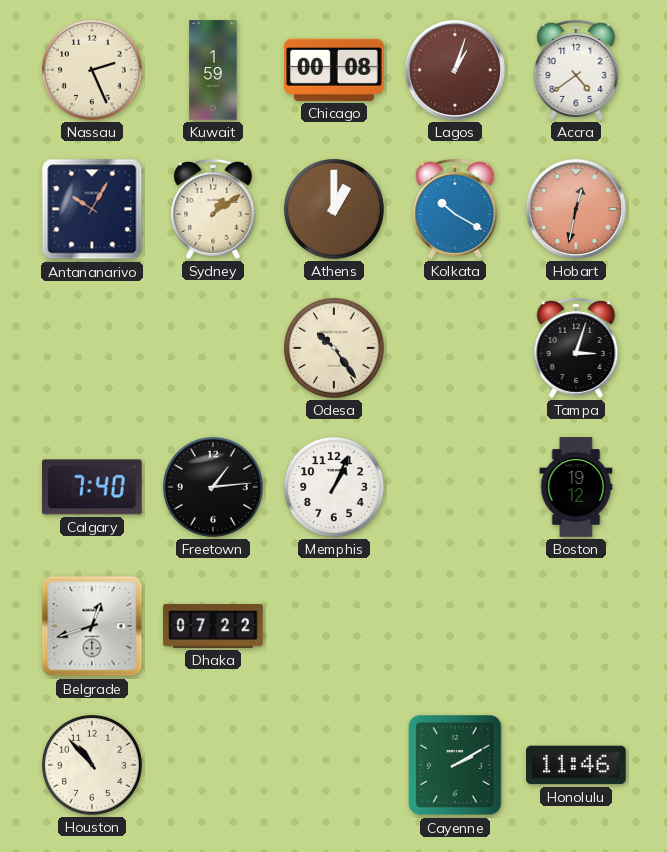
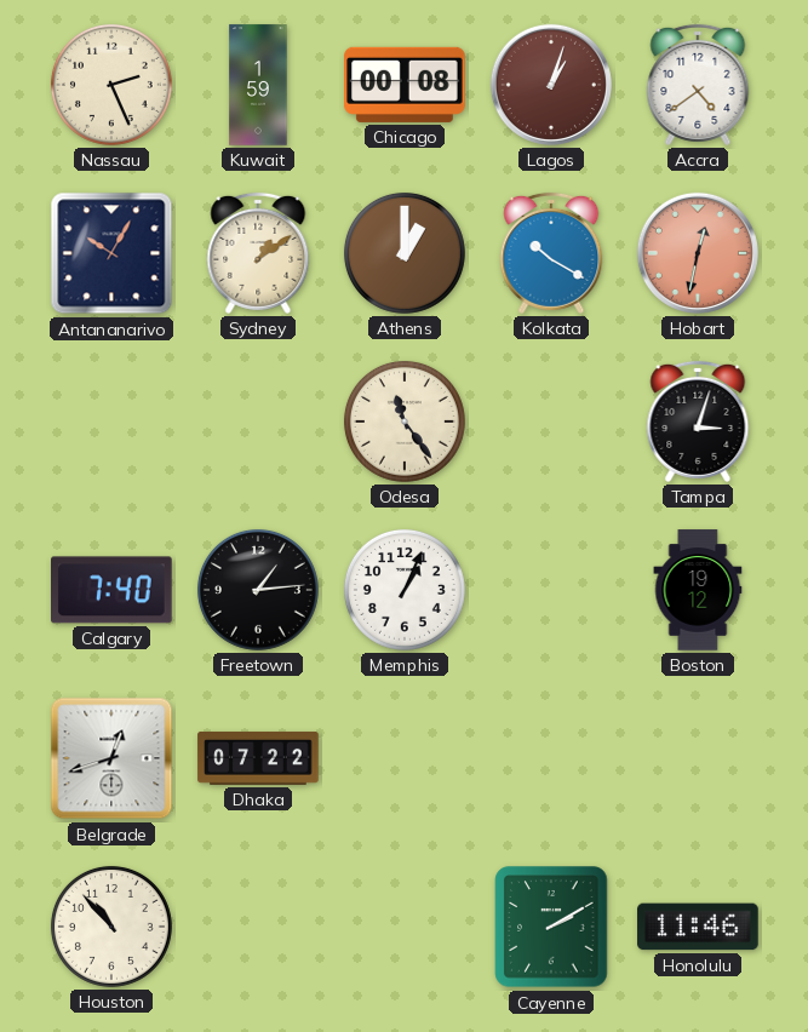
Odesa: 10:24 -> 11:24 (405, 422)
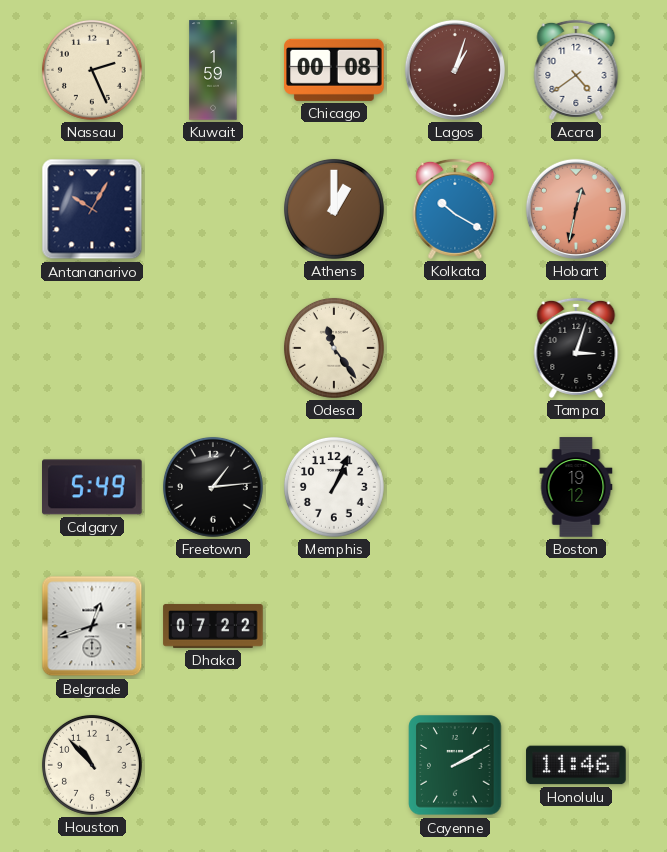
Sydney: 1:09 -> none (258, 253)
Calgary: 7:40 -> 5:49 (92, 487)
